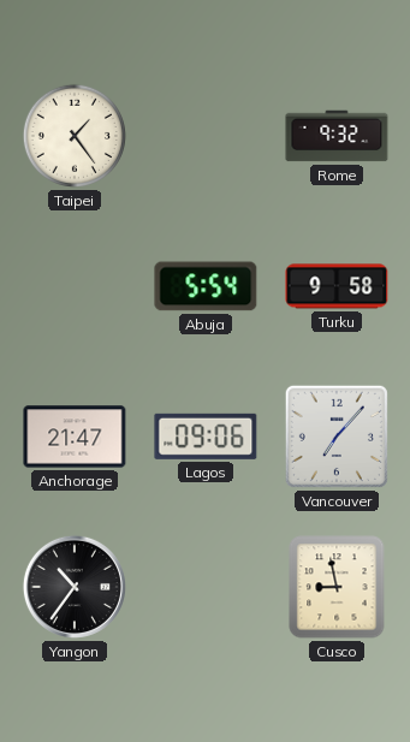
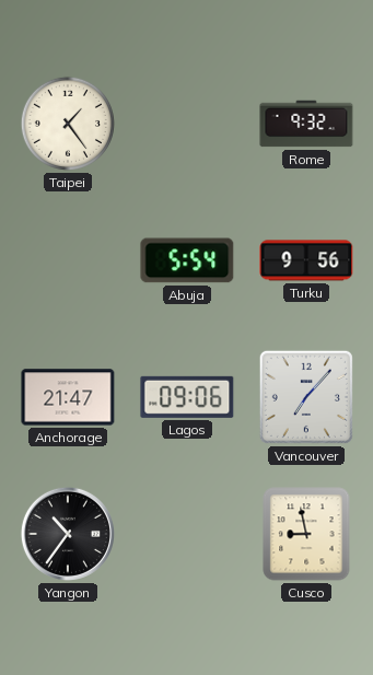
Turku: 9:58 -> 9:56 (306, 260)
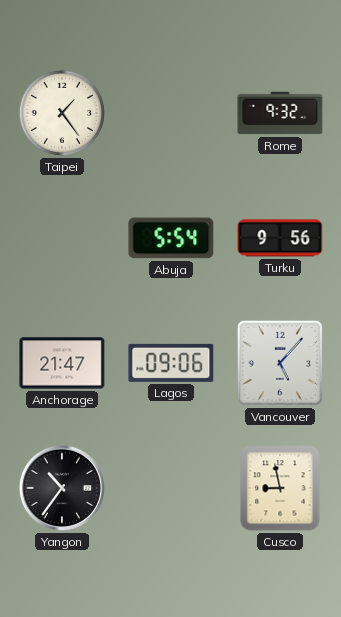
Vancouver: 7:07 -> 5:07 (280, 363)
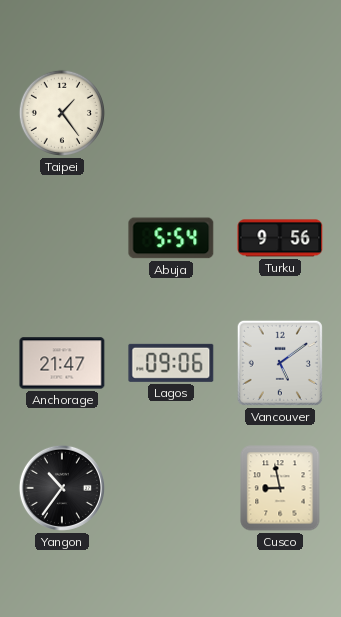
Rome: 9:32 -> none (280, 113)
Vancouver: 5:07 -> 5:09 (280, 363)
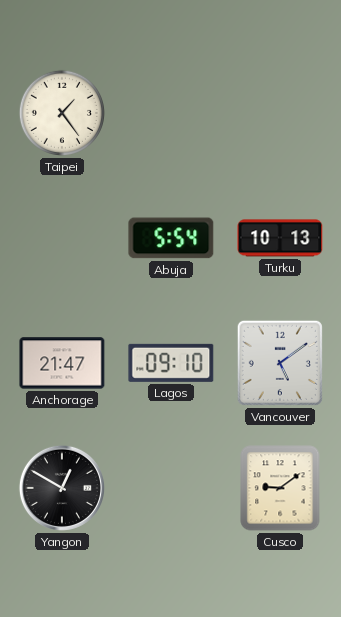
Turku: 9:56 -> 10:13 (280, 238)
Lagos: 09:06 -> 09:10 (171, 363)
Yangon: 10:36 -> 12:50 (62, 488)
Cusco: 8:58 -> 9:09 (280, 488)
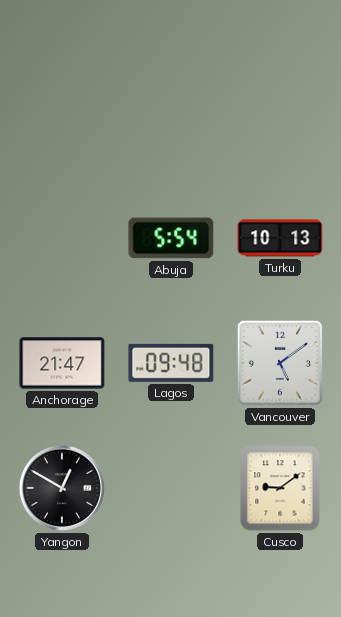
Taipei: 1:24 -> none (62, 113)
Lagos: 09:10 -> 09:48 (171, 363)
